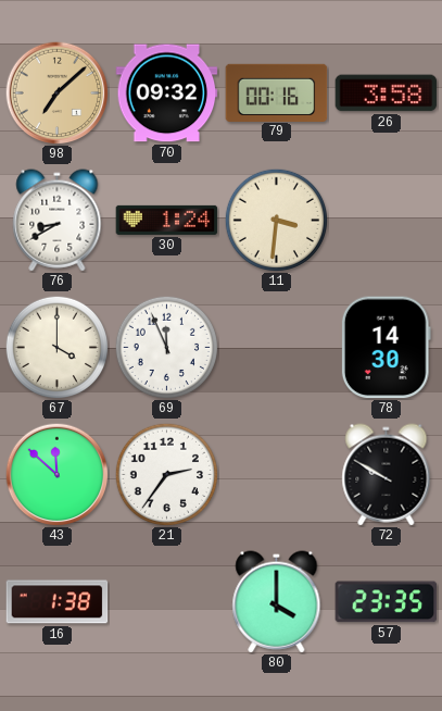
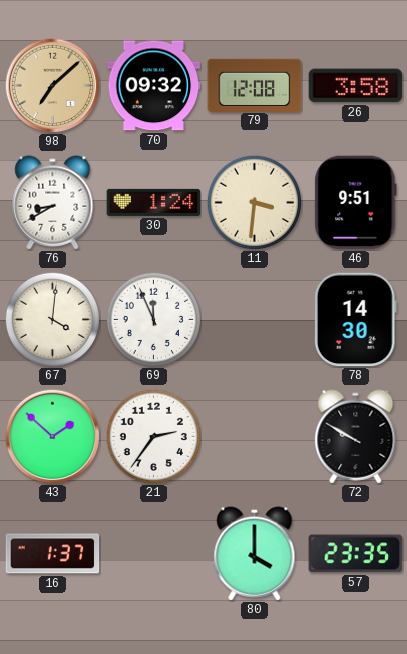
79: 00:16 -> 12:08 (255, 85)
46: none -> 9:51 (356, 203)
67: 4:00 -> 4:01 (52, 319)
43: 11:52 -> 1:52 (52, 436)
16: 1:38 -> 1:37 (53, 554)
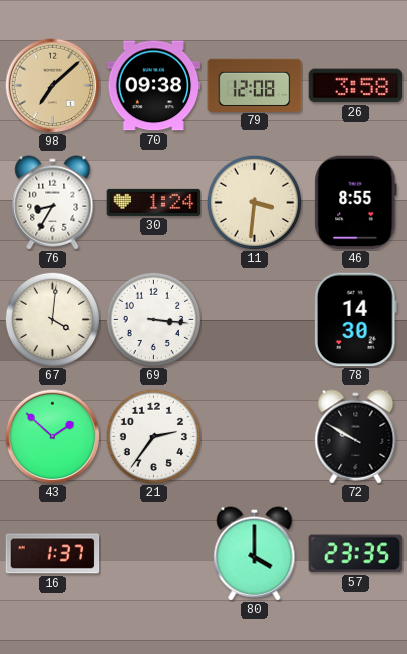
70: 09:32 -> 09:38 (154, 86)
76: 8:40 -> 8:35 (53, 203)
46: 9:51 -> 8:55 (356, 203)
69: 11:56 -> 3:16 (153, 319)
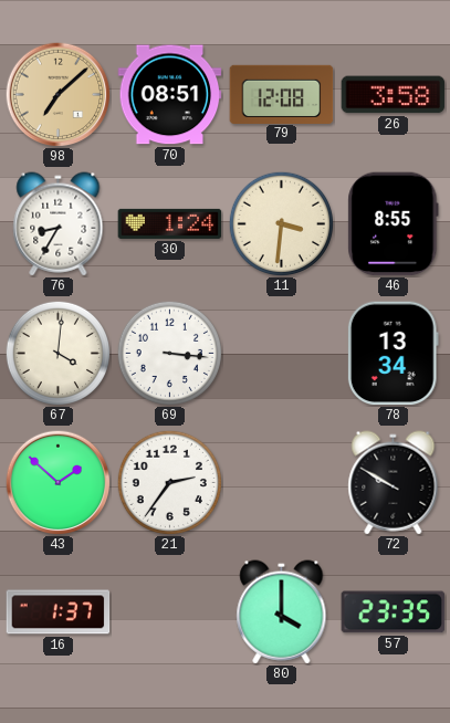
70: 09:38 -> 08:51 (170, 95)
78: 14:30 -> 13:34 (393, 354)
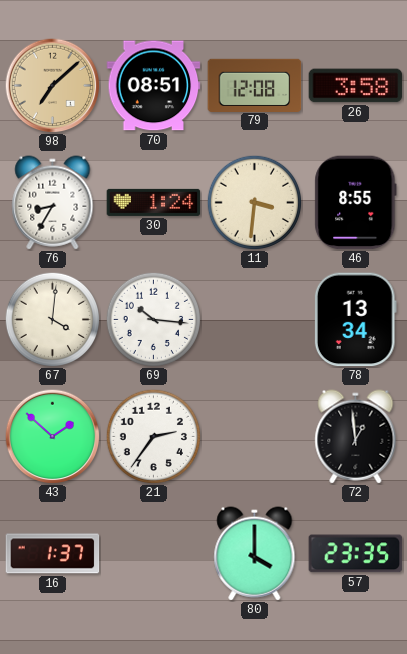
69: 3:16 -> 10:16 (153, 319)
72: 9:50 -> 12:59 (356, 437)
